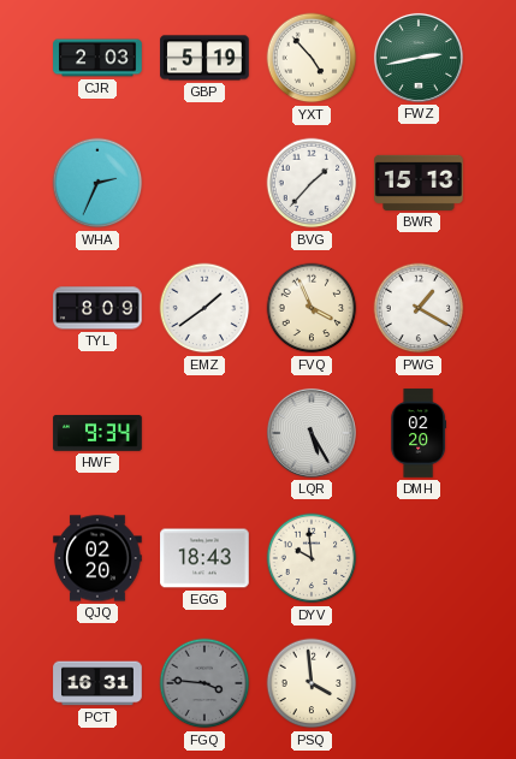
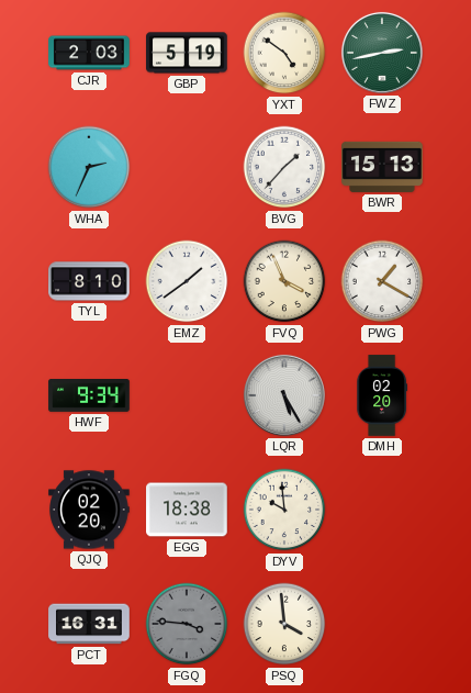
YXT: 4:53 -> 4:51 (284, 53)
TYL: 8:09 -> 8:10 (89, 281)
EGG: 18:43 -> 18:38 (187, 510)
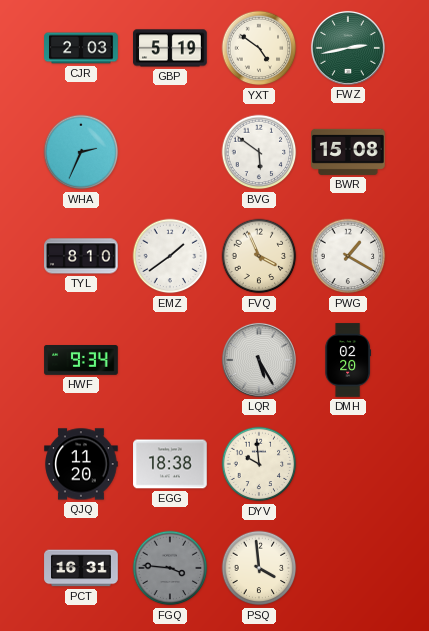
BVG: 1:37 -> 5:51 (259, 152)
BWR: 15:13 -> 15:08 (348, 152)
QJQ: 02:20 -> 11:20 (81, 464)
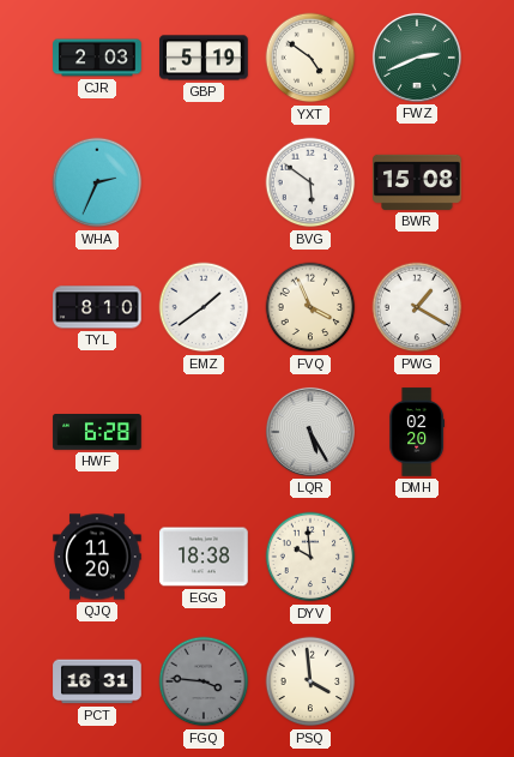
FWZ: 2:43 -> 2:41 (417, 58)
HWF: 9:34 -> 6:28 (97, 433)
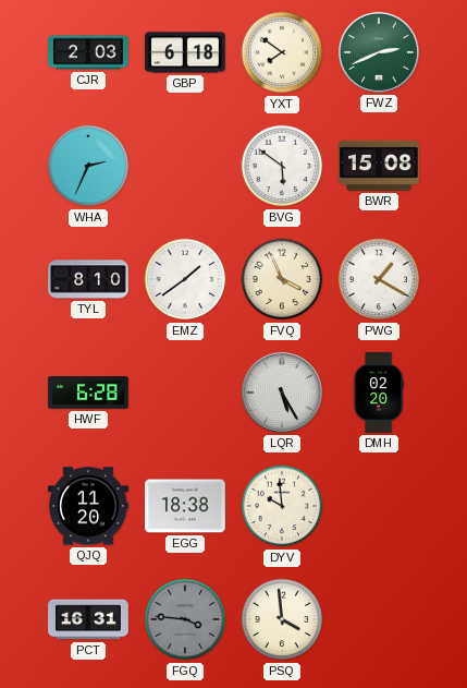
GBP: 5:19 -> 6:18 (185, 52)
YXT: 4:51 -> 7:51 (282, 52)
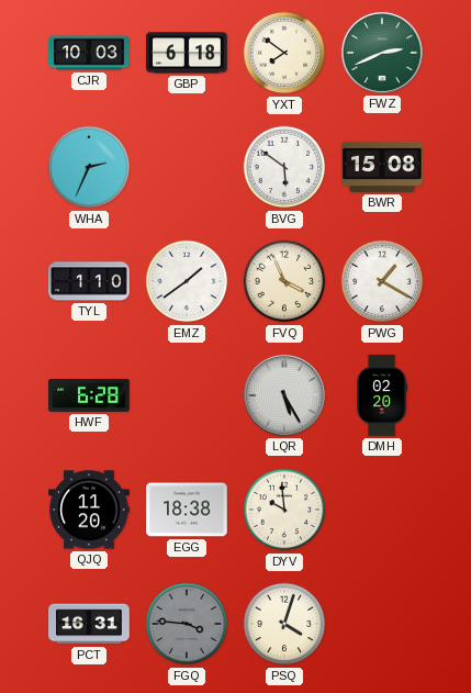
CJR: 2:03 -> 10:03 (89, 53)
TYL: 8:10 -> 1:10 (89, 281)
PSQ: 3:59 -> 4:03 (284, 624)
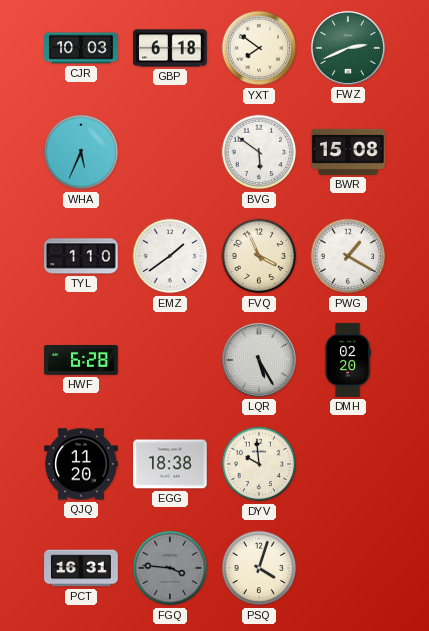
WHA: 2:34 -> 5:34 (81, 152)
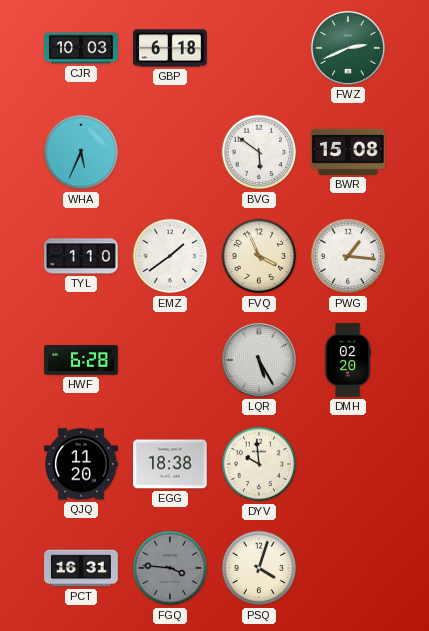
YXT: 7:51 -> none (259, 48)
PWG: 1:20 -> 1:16 (348, 256)
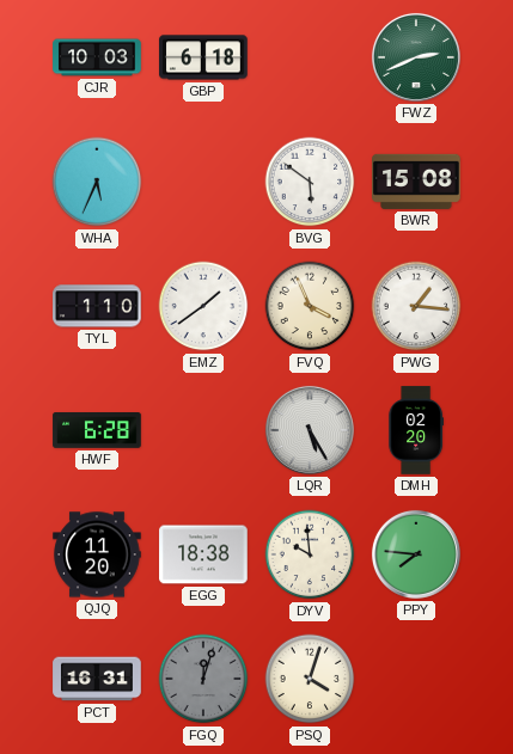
PPY: none -> 7:46 (416, 554)
FGQ: 3:46 -> 12:03 (203, 679)
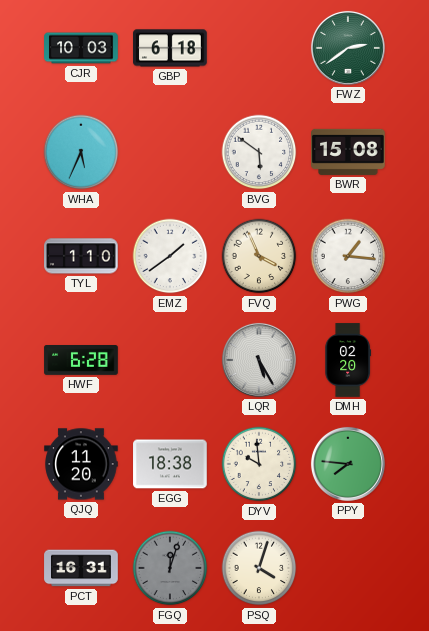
FWZ: 2:41 -> 2:39 (348, 48)
